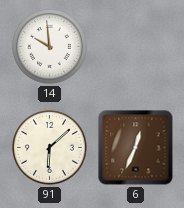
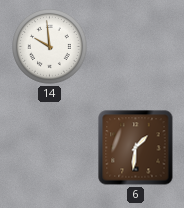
91: 6:08 -> none (50, 148)
6: 12:34 -> 1:31 (136, 148)
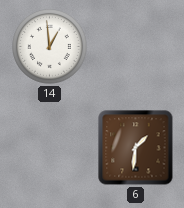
14: 9:59 -> 12:59 (50, 47)
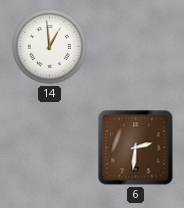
6: 1:31 -> 2:31 (136, 148)
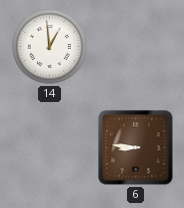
6: 2:31 -> 8:46 (136, 148)
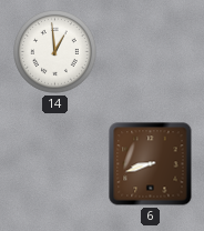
6: 8:46 -> 8:42 (151, 164)
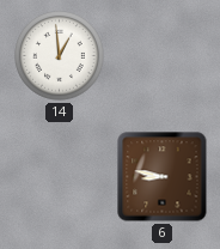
6: 8:42 -> 8:47 (163, 177)
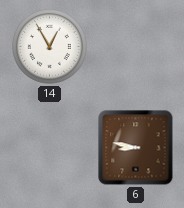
14: 12:59 -> 12:55 (50, 47)
